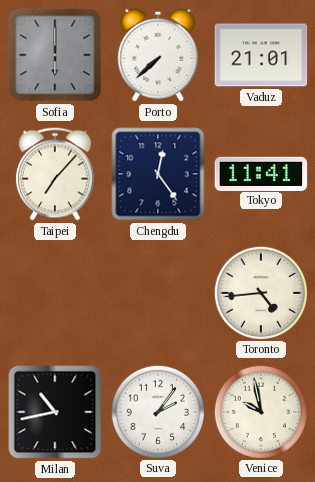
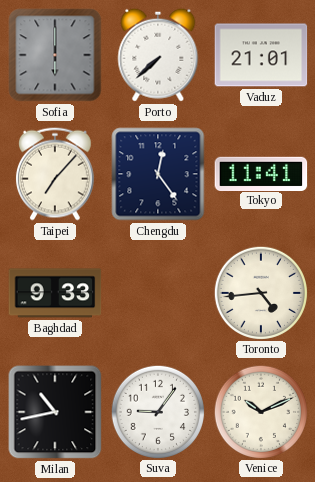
Baghdad: none -> 9:33 (55, 293)
Suva: 2:06 -> 9:06 (157, 411)
Venice: 9:58 -> 10:11 (260, 411)
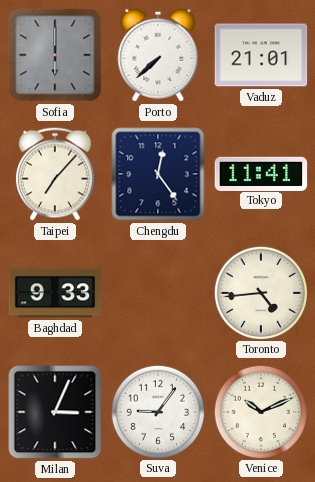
Milan: 10:43 -> 3:04 (55, 412)
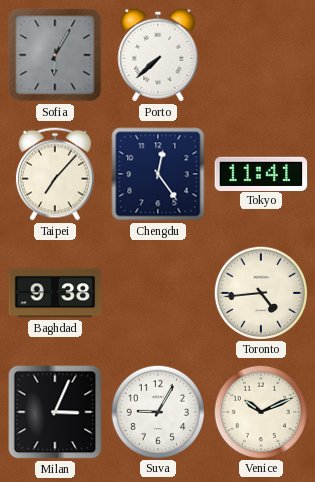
Sofia: 6:00 -> 6:05 (55, 55)
Vaduz: 21:01 -> none (261, 55)
Baghdad: 9:33 -> 9:38 (55, 293)
Suva: 9:06 -> 9:05 (157, 411)
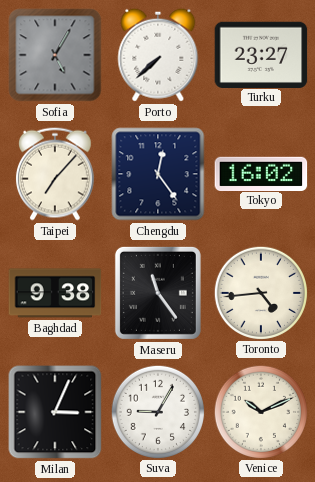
Sofia: 6:05 -> 5:05 (55, 55)
Turku: none -> 23:27 (261, 54)
Tokyo: 11:41 -> 16:02 (261, 173)
Maseru: none -> 11:24 (158, 293)
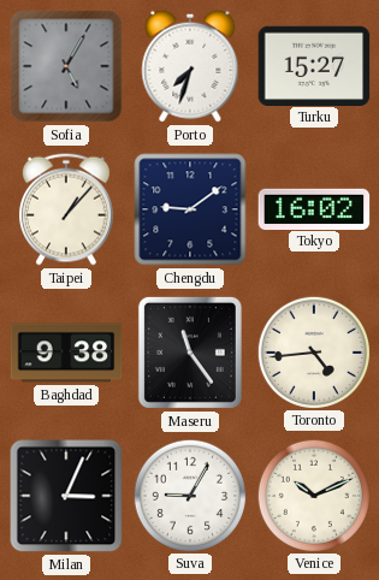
Porto: 7:38 -> 7:33 (190, 66)
Turku: 23:27 -> 15:27 (314, 65)
Taipei: 7:07 -> 1:07 (66, 209)
Chengdu: 12:24 -> 9:09 (190, 209)
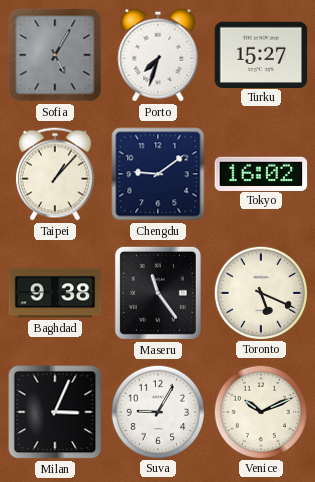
Toronto: 4:44 -> 5:19 (260, 292)
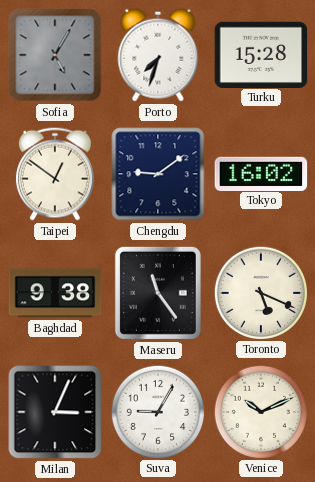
Turku: 15:27 -> 15:28 (261, 54)
Taipei: 1:07 -> 12:51 (55, 174)
